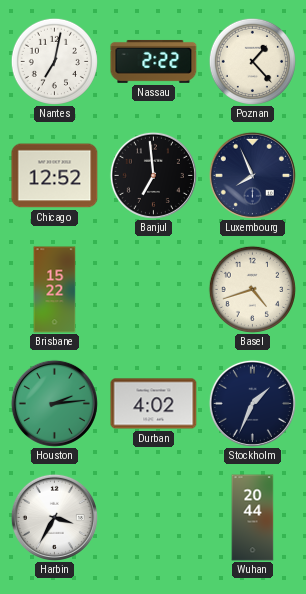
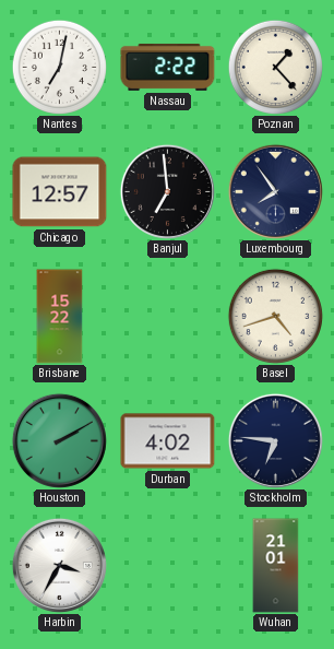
Chicago: 12:52 -> 12:57 (60, 192)
Luxembourg: 7:56 -> 7:54 (275, 191)
Houston: 2:14 -> 2:10 (59, 440)
Stockholm: 1:34 -> 6:46 (275, 440)
Wuhan: 20:44 -> 21:01 (276, 566)
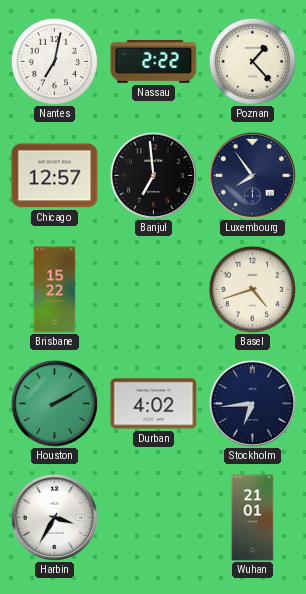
Stockholm: 6:46 -> 6:44 (252, 403)
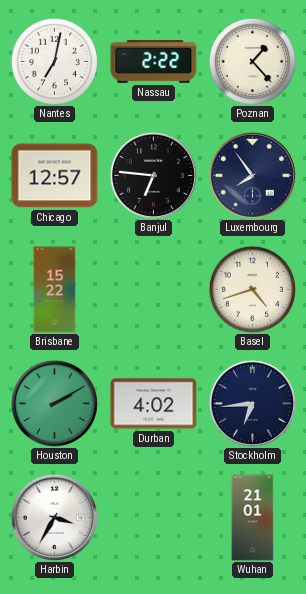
Banjul: 6:59 -> 6:46 (153, 175)
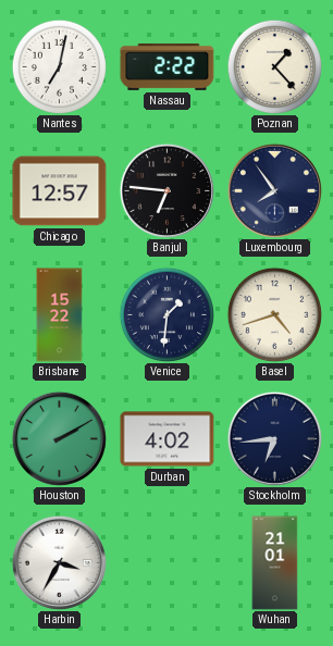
Venice: none -> 1:31 (166, 314)
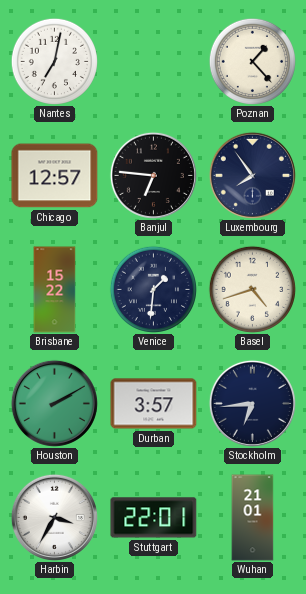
Nassau: 2:22 -> none (168, 66)
Durban: 4:02 -> 3:57 (154, 404)
Stuttgart: none -> 22:01 (154, 518)
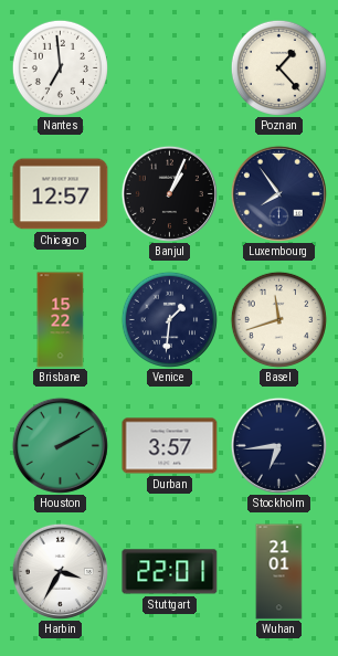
Nantes: 7:02 -> 6:59 (60, 67)
Banjul: 6:46 -> 1:04 (169, 193)
Basel: 4:42 -> 11:42 (278, 319)
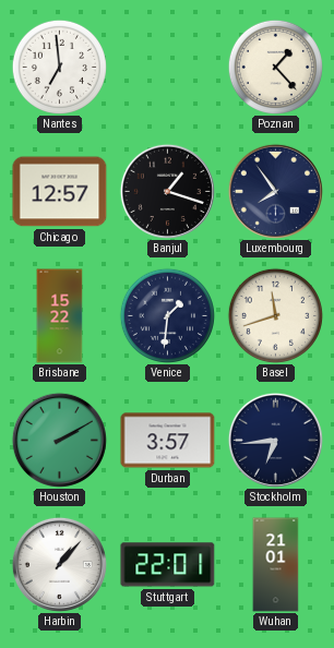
Banjul: 1:04 -> 1:18 (167, 191)
Harbin: 3:35 -> 1:07 (59, 564)
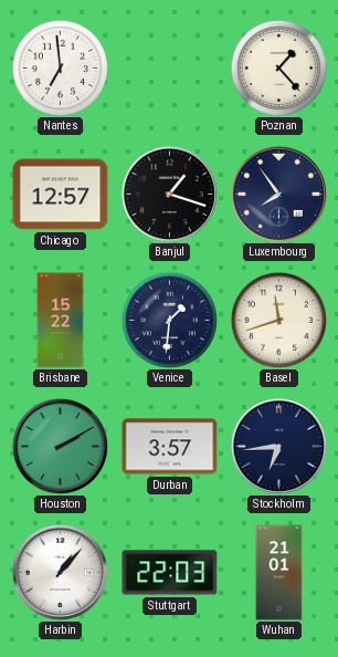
Stuttgart: 22:01 -> 22:03 (170, 573)
